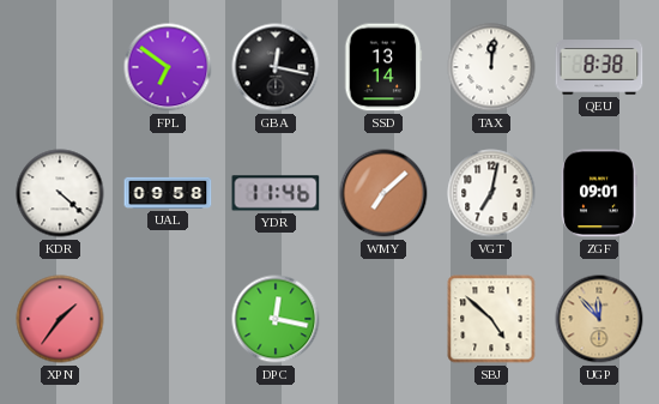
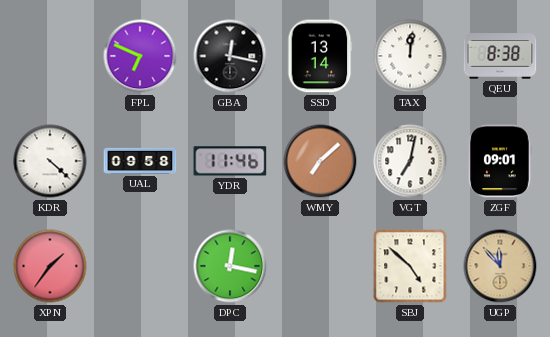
FPL: 6:51 -> 6:49 (140, 56)
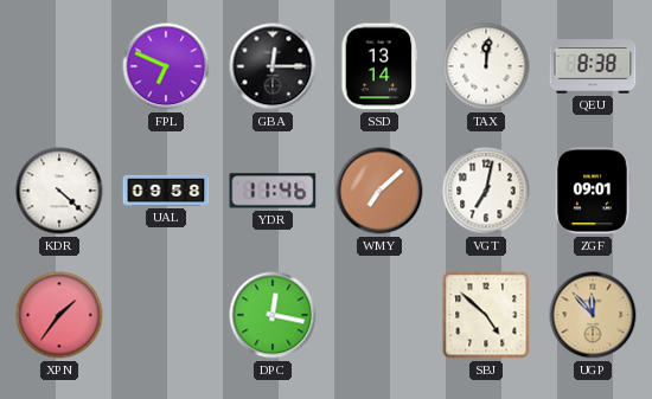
GBA: 12:17 -> 12:15 (273, 66)
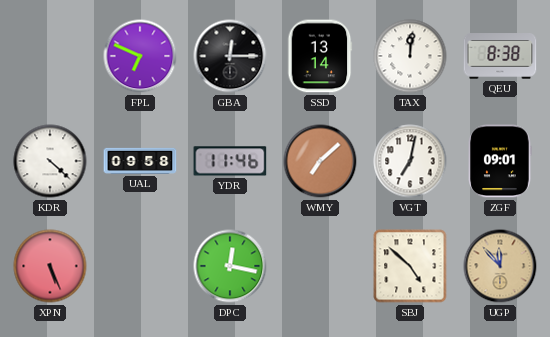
XPN: 1:36 -> 5:26 (50, 266)
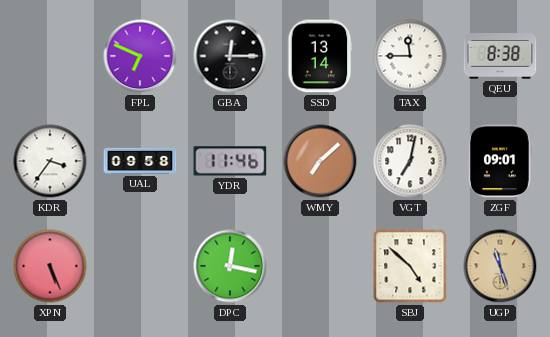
TAX: 12:01 -> 11:45 (410, 56)
KDR: 4:22 -> 3:36 (50, 161)
UGP: 11:53 -> 11:27 (500, 266)
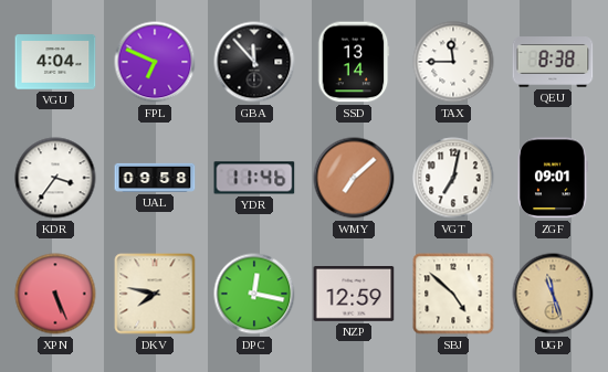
VGU: none -> 4:04 (55, 62)
GBA: 12:15 -> 11:53 (254, 62)
DKV: none -> 7:47 (155, 294)
NZP: none -> 12:59 (354, 295)
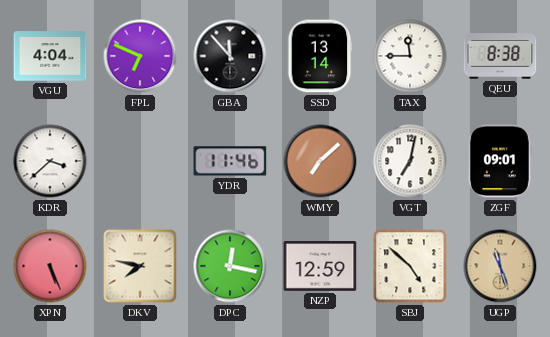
KDR: 3:36 -> 3:38 (50, 161)
UAL: 09:58 -> none (155, 178)
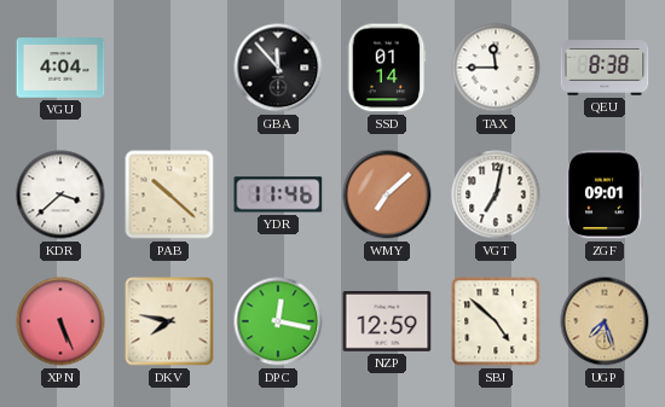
FPL: 6:49 -> none (140, 56)
SSD: 13:14 -> 01:14 (387, 68)
PAB: none -> 10:22 (169, 194)
UGP: 11:27 -> 7:27 (605, 321)
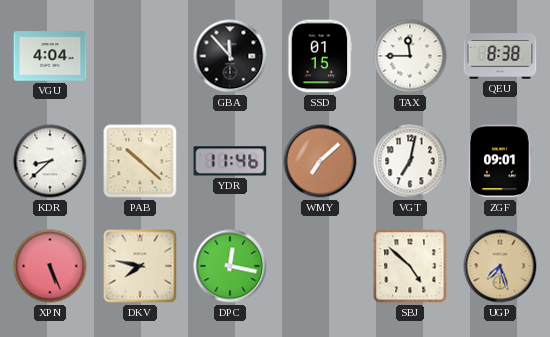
SSD: 01:14 -> 01:15 (320, 56)
KDR: 3:38 -> 8:38 (50, 161)
NZP: 12:59 -> none (387, 322)
